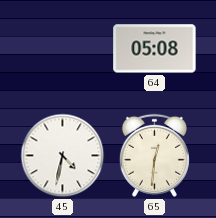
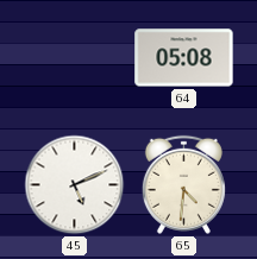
45: 4:32 -> 5:11 (75, 185)
65: 12:31 -> 4:31 (183, 184)
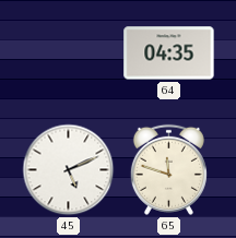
64: 05:08 -> 04:35 (169, 53)
65: 4:31 -> 11:48 (168, 169)
